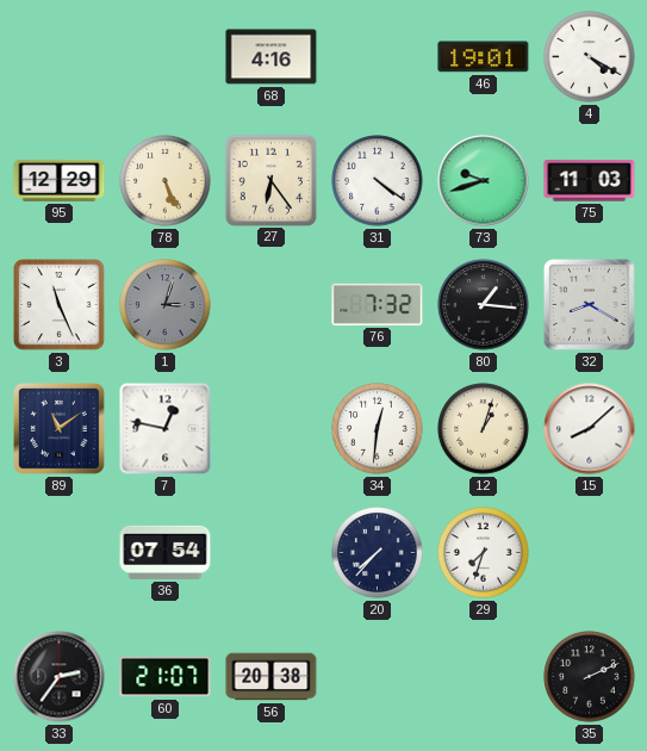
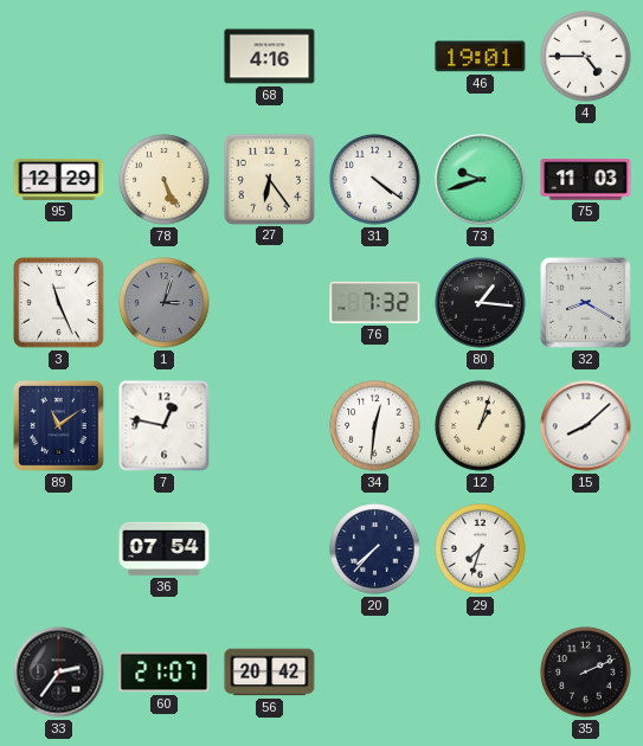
4: 4:20 -> 4:45 (586, 57)
56: 20:38 -> 20:42 (270, 673)
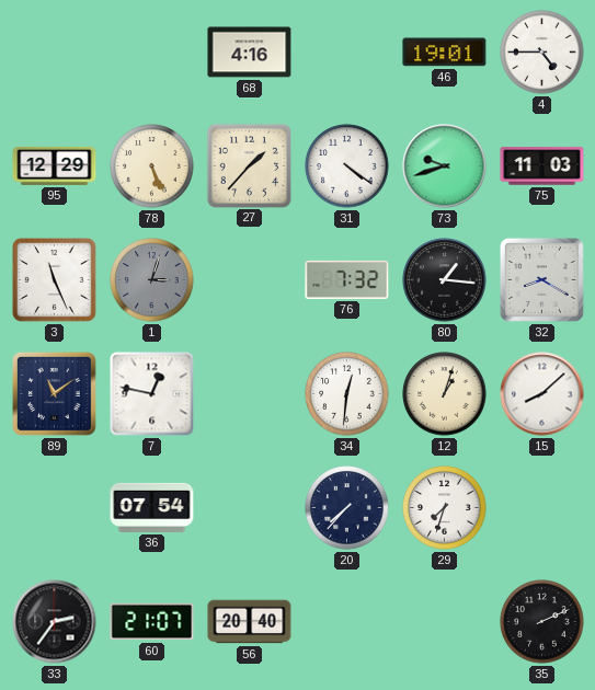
27: 6:24 -> 1:37 (249, 165)
56: 20:42 -> 20:40 (250, 622)
